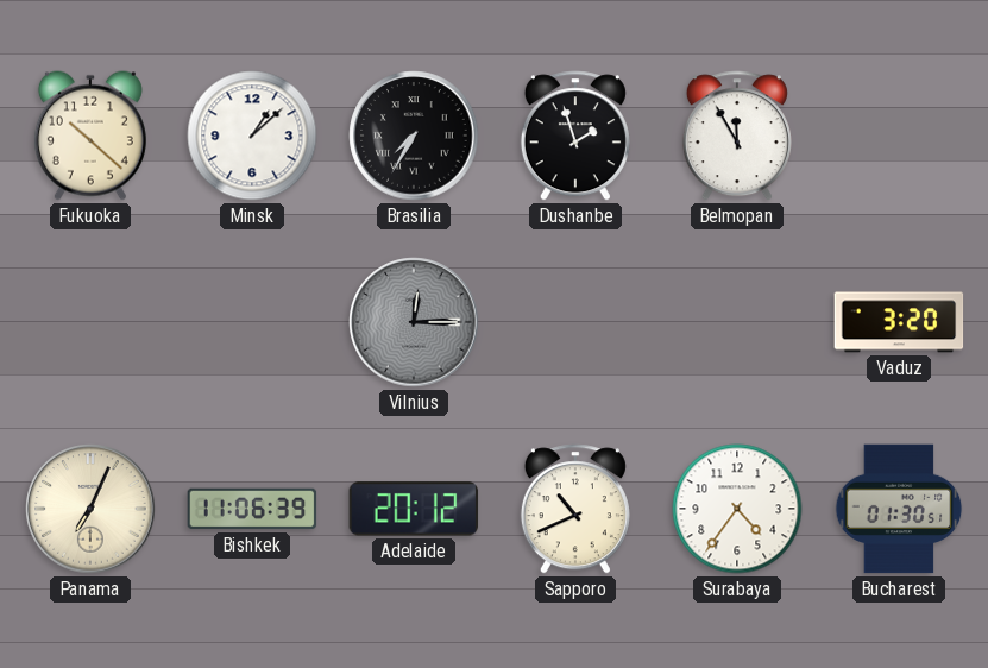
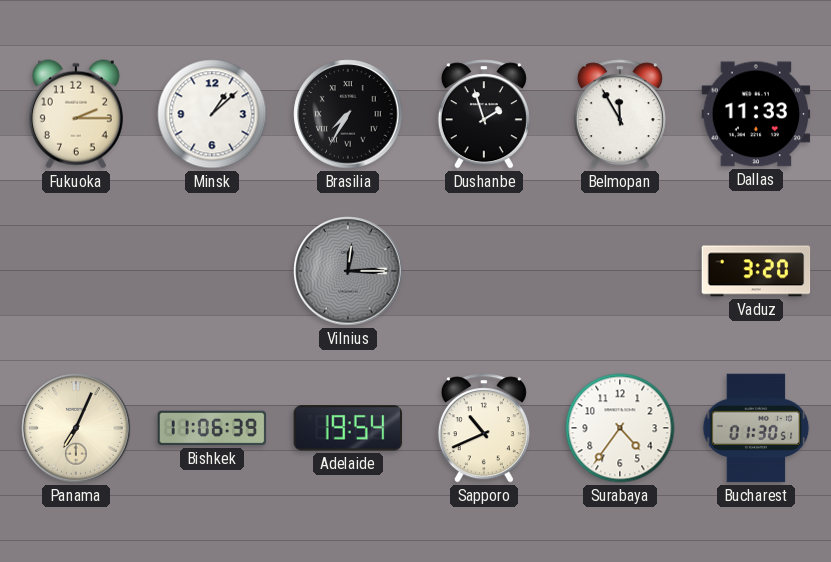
Fukuoka: 10:22 -> 2:15 (76, 114)
Dallas: none -> 11:33 (756, 114)
Adelaide: 20:12 -> 19:54 (348, 428)
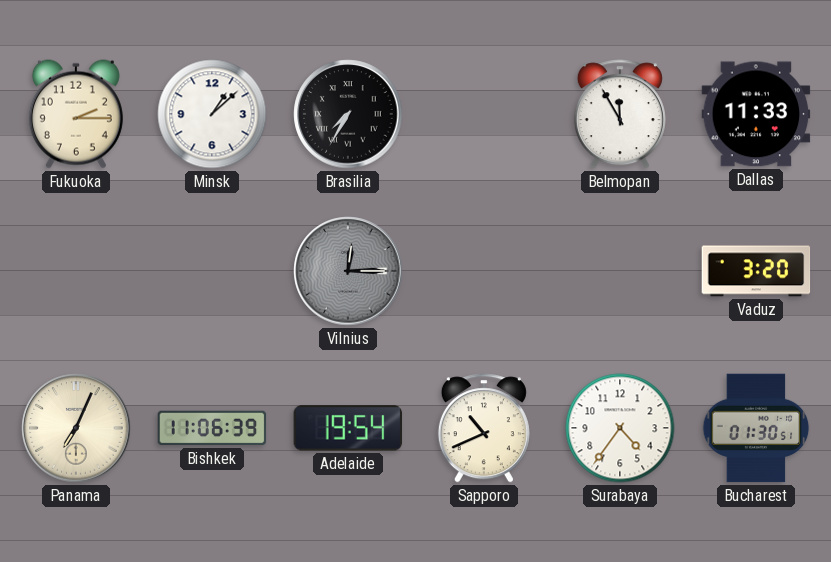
Dushanbe: 1:57 -> none (484, 114)
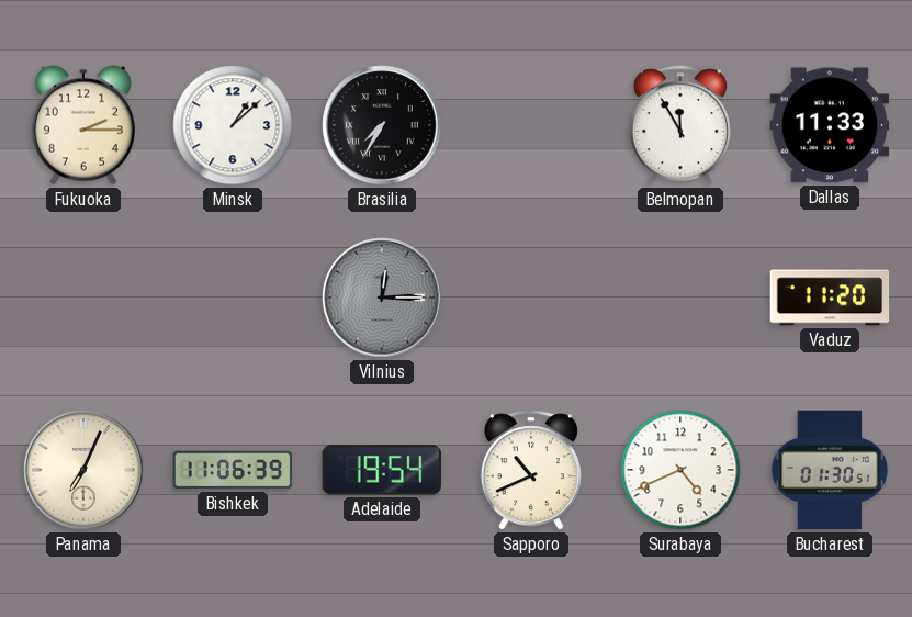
Vaduz: 3:20 -> 11:20 (830, 298)
Surabaya: 4:36 -> 4:41 (680, 470)
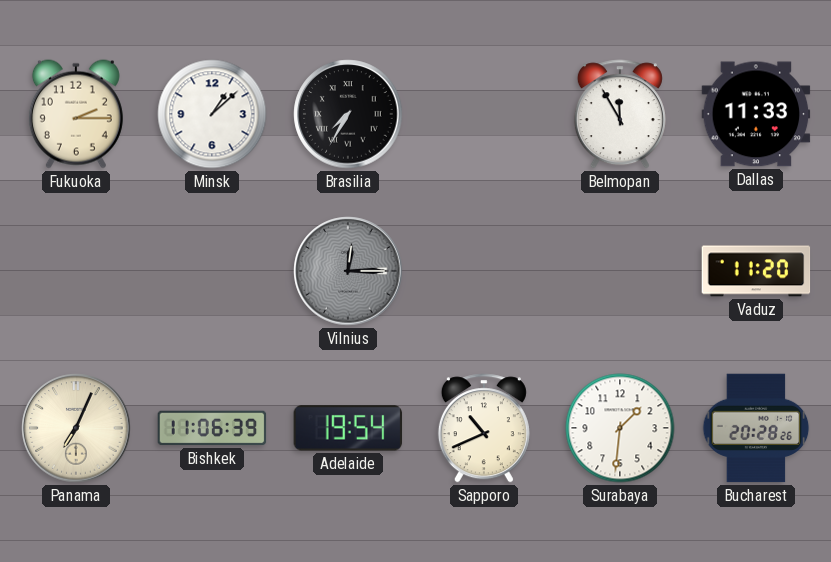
Surabaya: 4:41 -> 1:31 (620, 428)
Bucharest: 01:30 -> 20:28 (756, 428)
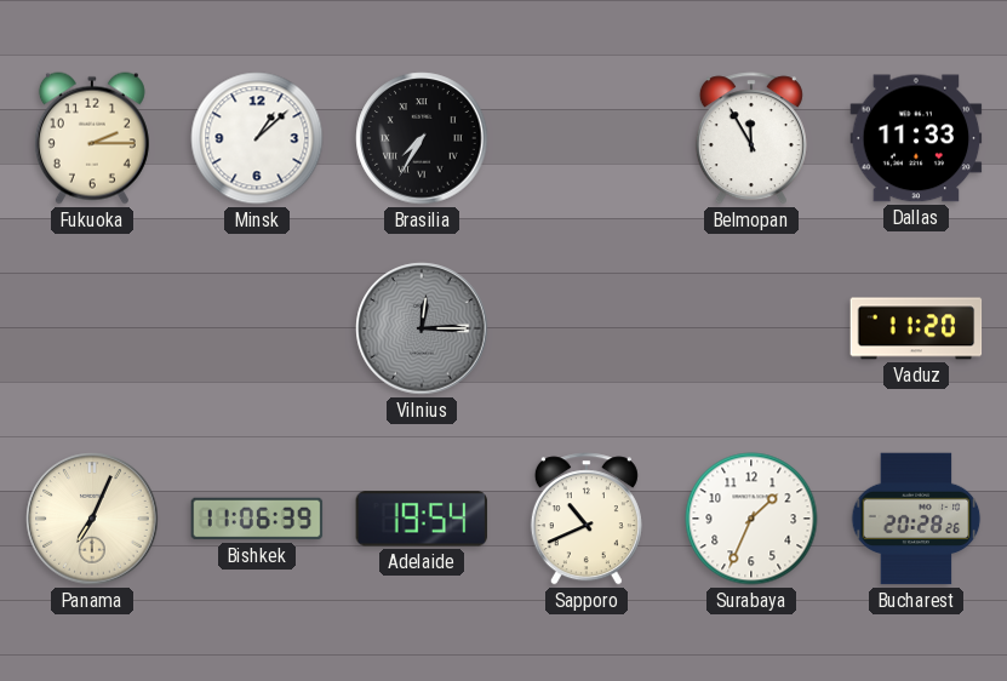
Surabaya: 1:31 -> 1:34 (751, 519)
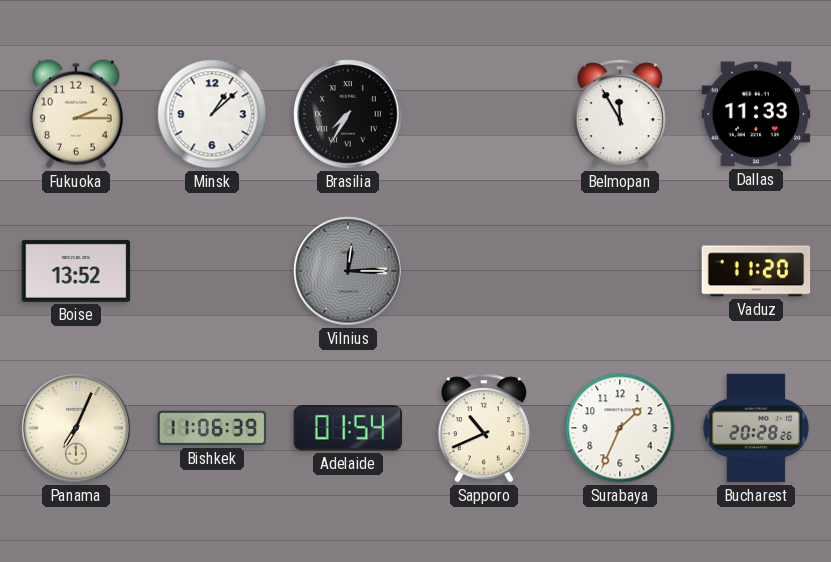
Boise: none -> 13:52 (76, 271)
Adelaide: 19:54 -> 01:54 (348, 428)
